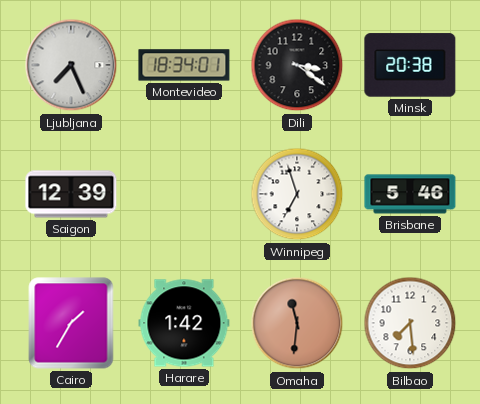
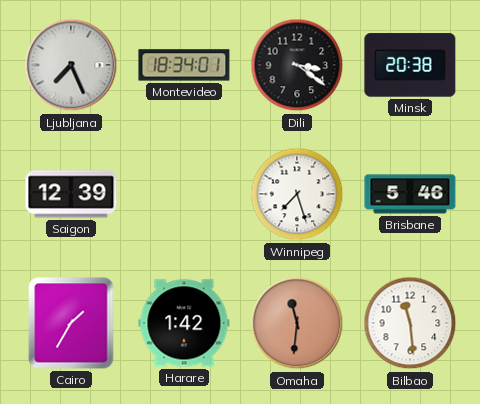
Winnipeg: 6:57 -> 7:27 (297, 194)
Bilbao: 7:29 -> 11:29 (410, 323)
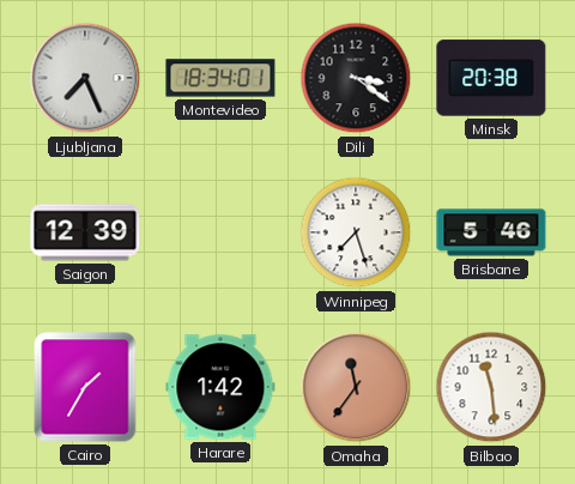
Omaha: 11:31 -> 11:36 (356, 387)
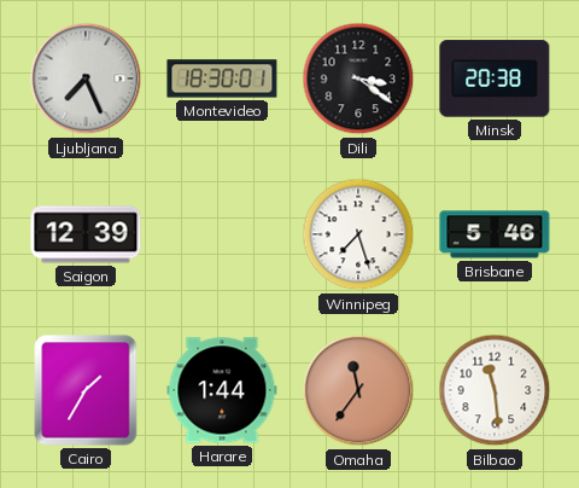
Montevideo: 18:34 -> 18:30 (222, 79)
Harare: 1:42 -> 1:44 (222, 390)
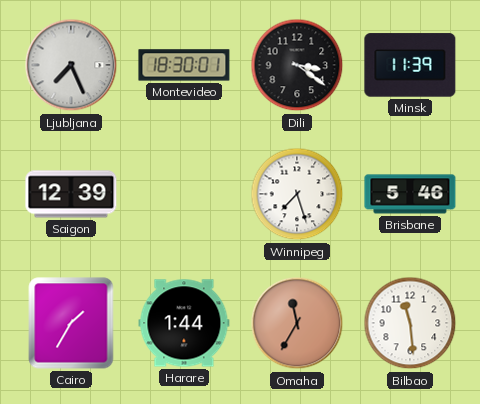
Minsk: 20:38 -> 11:39 (410, 65)
Omaha: 11:36 -> 11:35 (297, 323)
